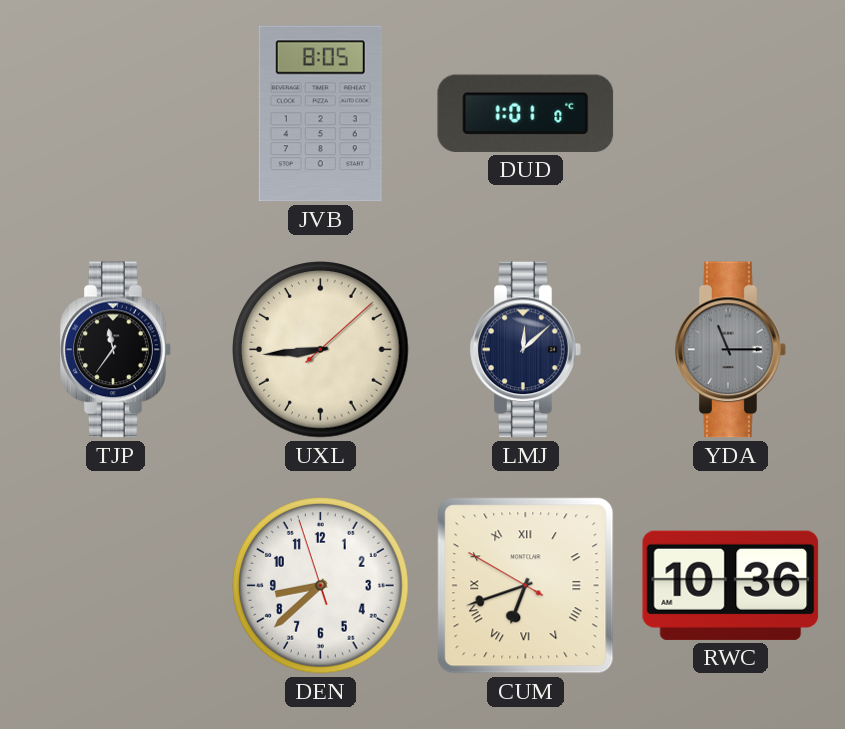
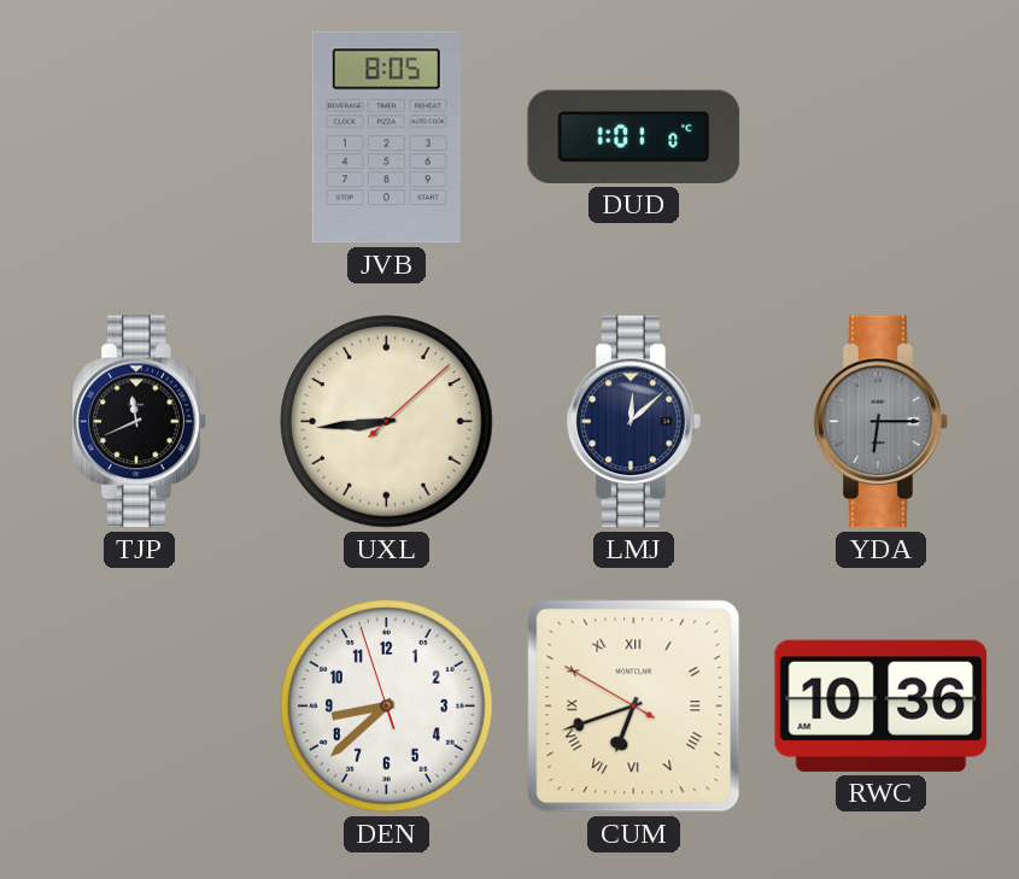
TJP: 11:36 -> 11:41 (140, 422)
YDA: 11:15 -> 6:15 (882, 422)
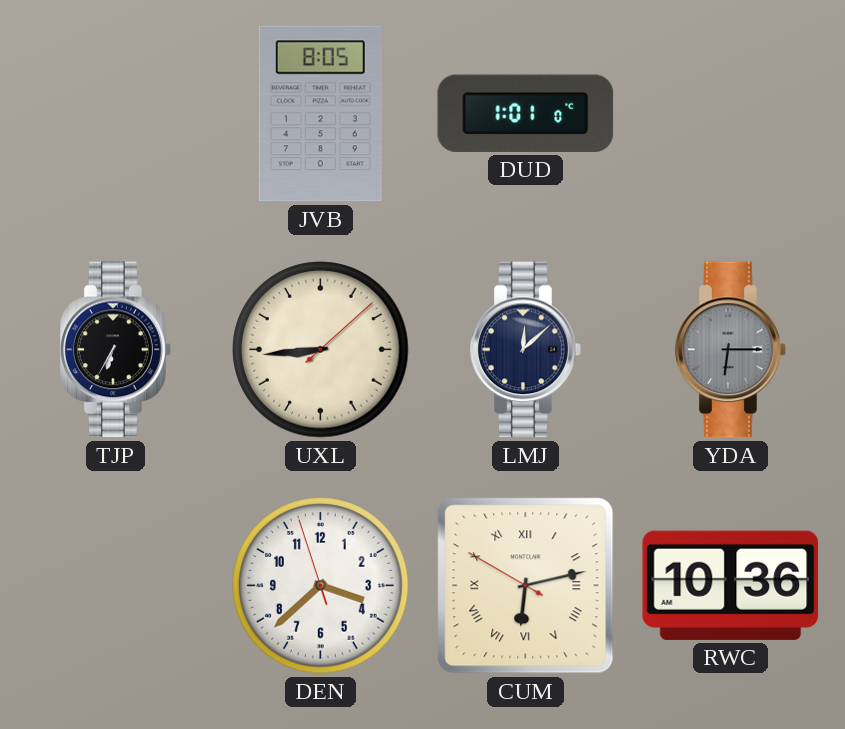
TJP: 11:41 -> 6:35 (116, 350)
DEN: 8:37 -> 3:37 (321, 586)
CUM: 6:41 -> 6:12 (526, 586)
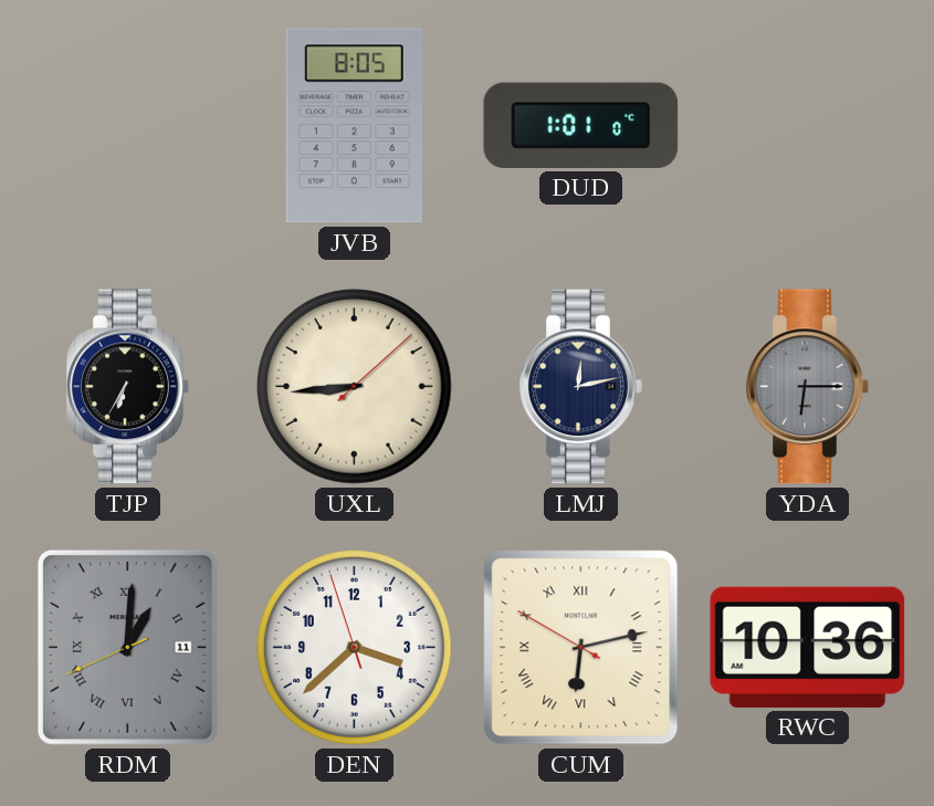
LMJ: 12:08 -> 12:13 (581, 387)
RDM: none -> 1:00 (127, 647)
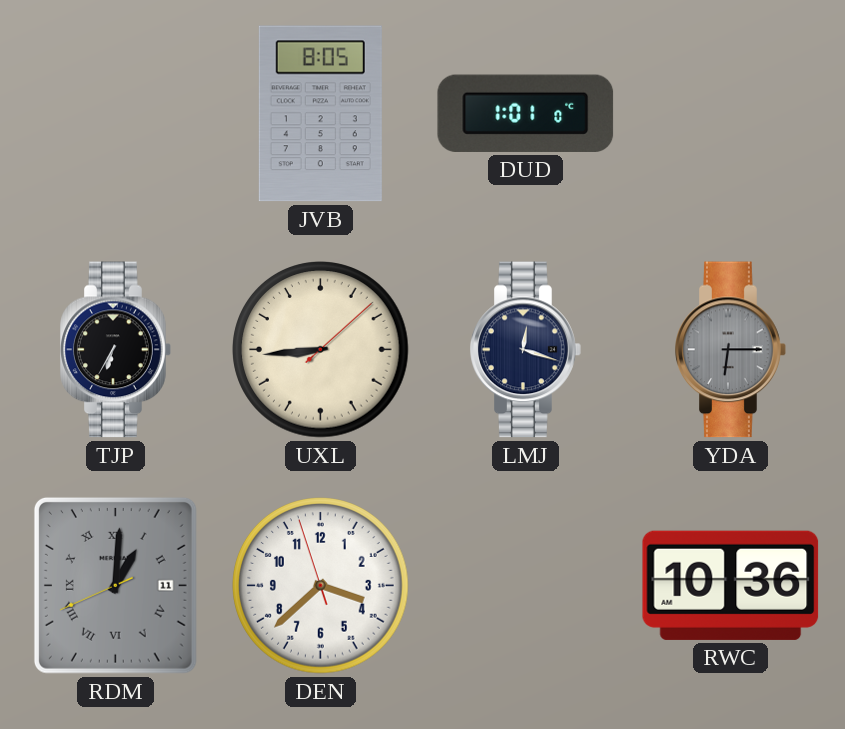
LMJ: 12:13 -> 12:18 (526, 350)
CUM: 6:12 -> none (581, 648)
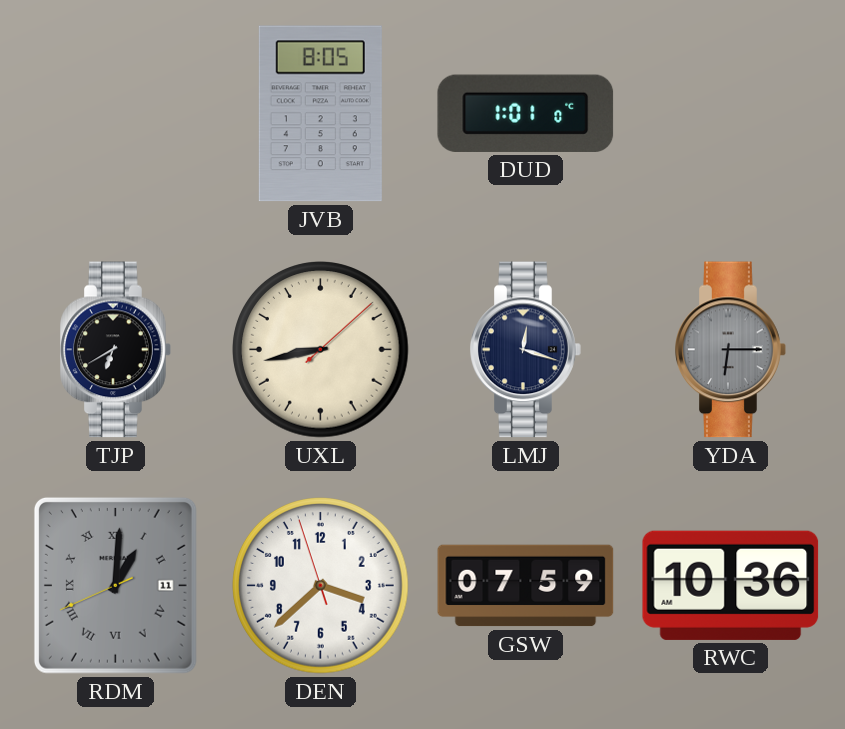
TJP: 6:35 -> 6:40 (116, 350)
UXL: 8:44 -> 8:43 (321, 350)
GSW: none -> 07:59 (526, 586)
